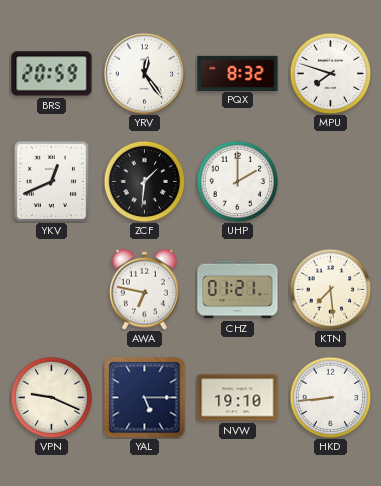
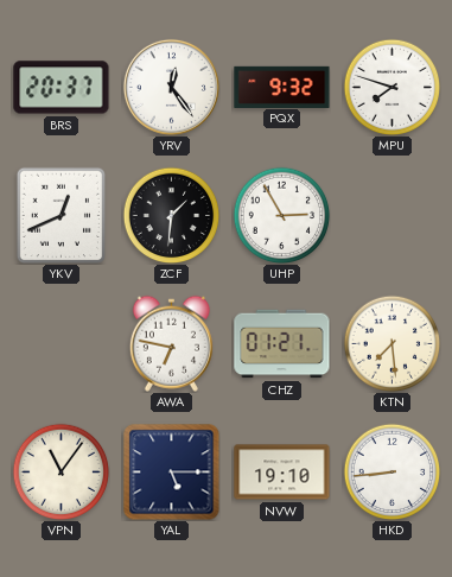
BRS: 20:59 -> 20:37 (62, 88)
PQX: 8:32 -> 9:32 (282, 87)
UHP: 2:00 -> 2:55 (281, 215)
VPN: 9:19 -> 11:06 (61, 471)
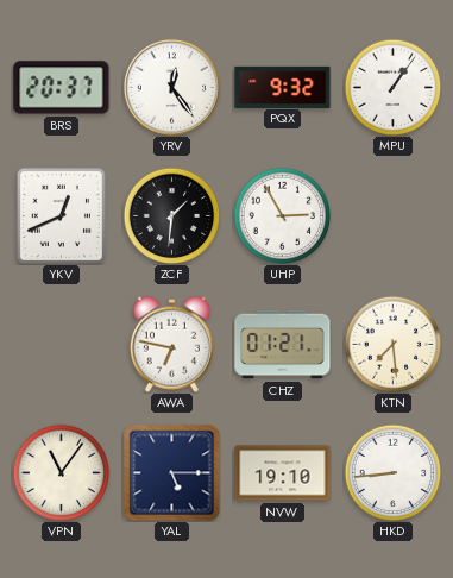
MPU: 7:48 -> 1:06 (392, 87)
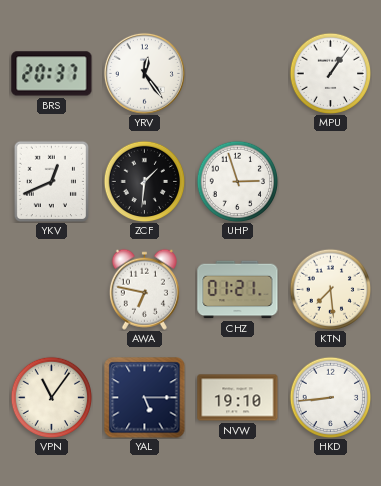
PQX: 9:32 -> none (283, 87)
UHP: 2:55 -> 2:57 (237, 181)
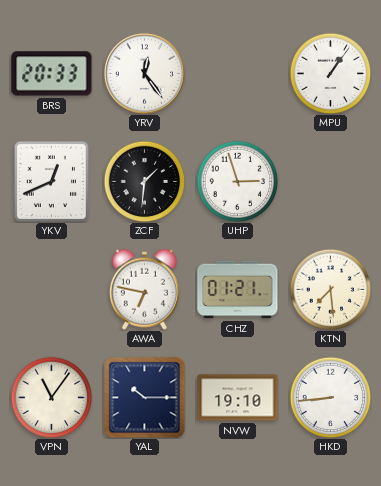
BRS: 20:37 -> 20:33 (52, 74)
YAL: 5:15 -> 10:15 (145, 398)
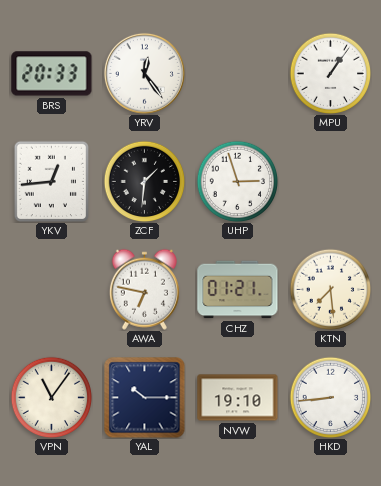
YKV: 12:41 -> 12:44 (51, 181)
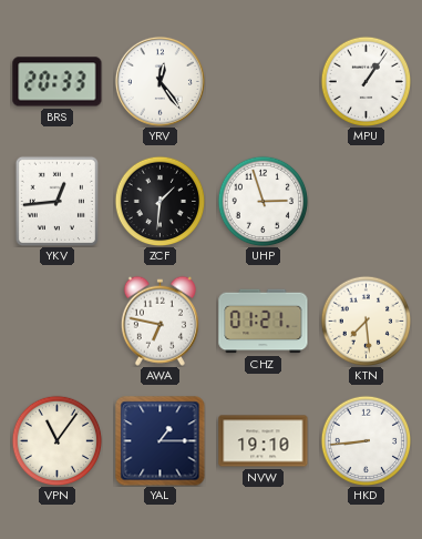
YAL: 10:15 -> 1:15 (161, 441)
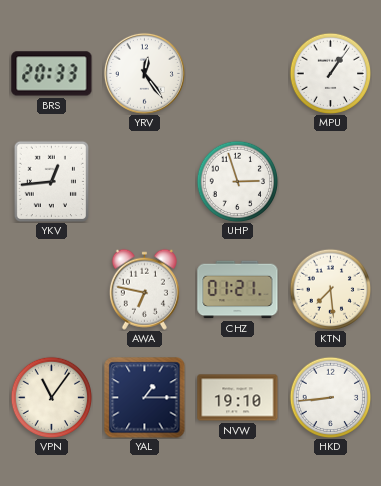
ZCF: 1:31 -> none (159, 201)
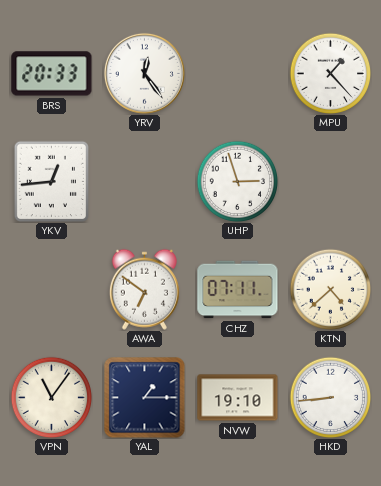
MPU: 1:06 -> 1:23 (330, 73)
AWA: 6:47 -> 6:51 (144, 289)
CHZ: 01:21 -> 07:11 (238, 290)
KTN: 7:29 -> 4:38 (330, 289)
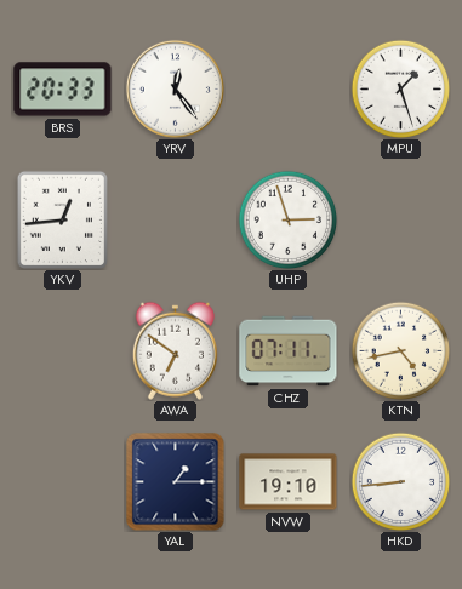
MPU: 1:23 -> 1:27 (400, 88)
KTN: 4:38 -> 4:43 (400, 350)
VPN: 11:06 -> none (51, 397)
